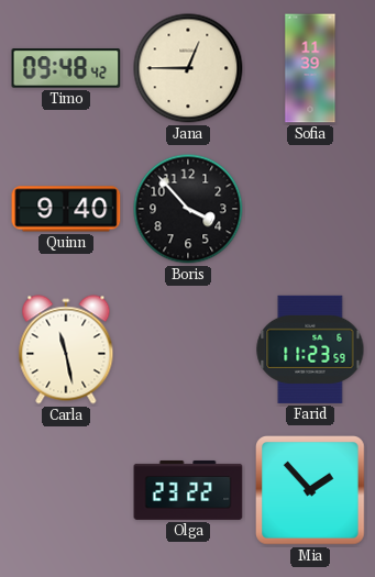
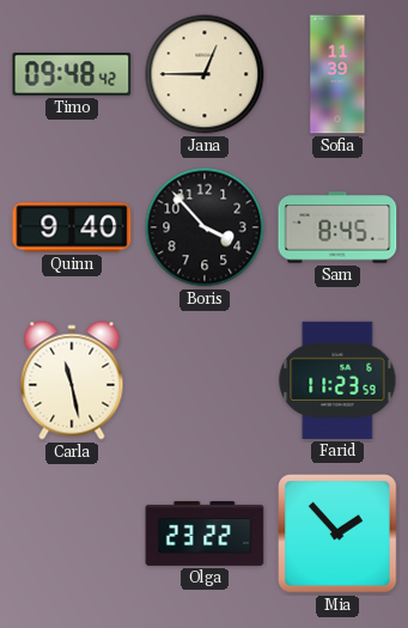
Sam: none -> 8:45 (337, 227)
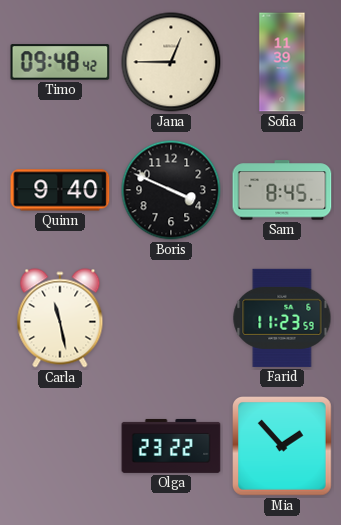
Boris: 3:53 -> 3:49 (171, 190)
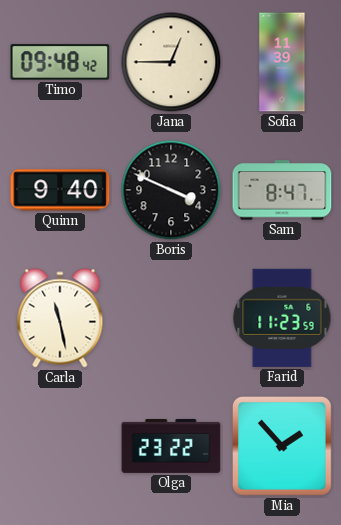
Sam: 8:45 -> 8:47 (282, 190)
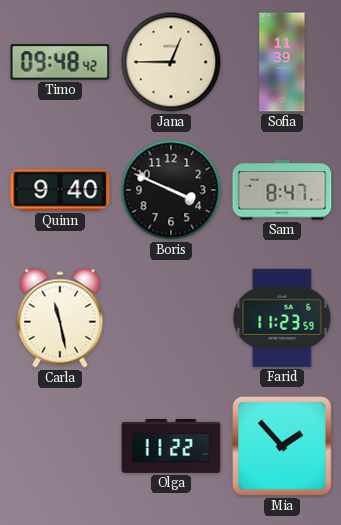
Olga: 23:22 -> 11:22 (171, 446)
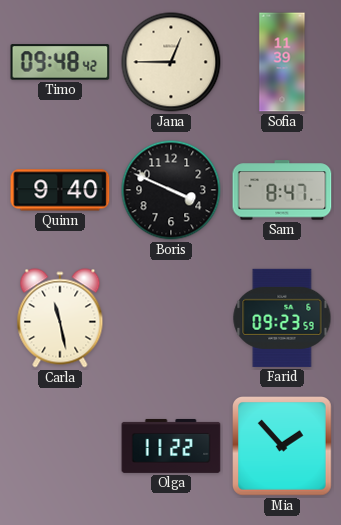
Farid: 11:23 -> 09:23 (282, 318)
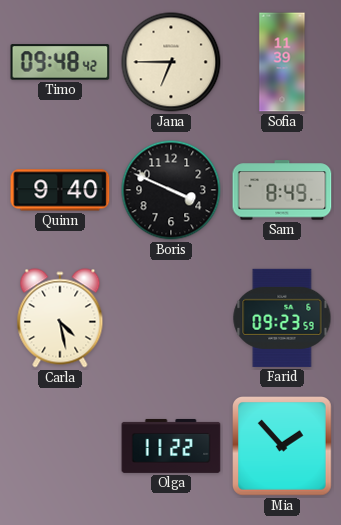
Jana: 12:45 -> 6:45 (171, 62)
Sam: 8:47 -> 8:49 (282, 190)
Carla: 11:28 -> 4:28 (60, 318)
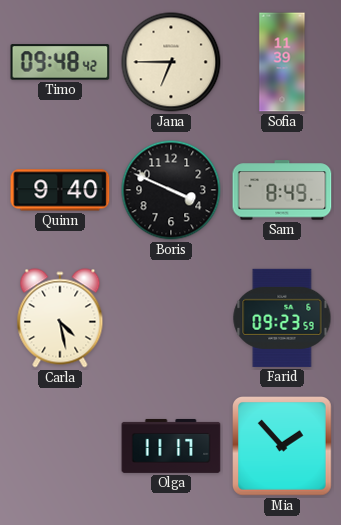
Olga: 11:22 -> 11:17 (171, 446)
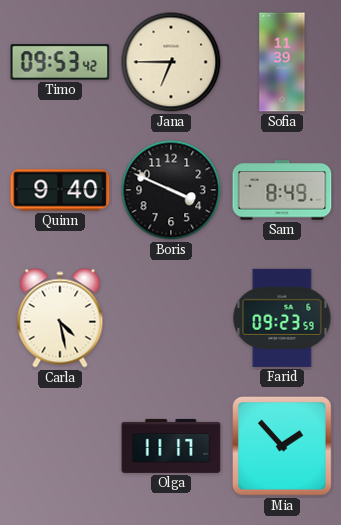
Timo: 09:48 -> 09:53 (60, 62)
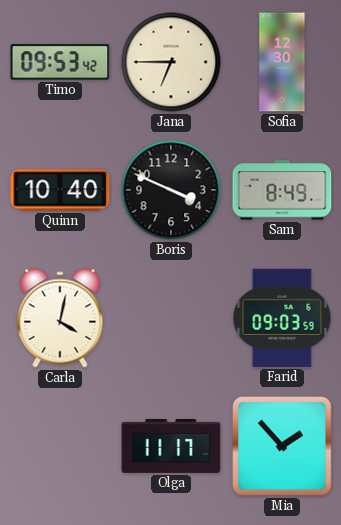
Sofia: 11:39 -> 12:30 (282, 62)
Quinn: 9:40 -> 10:40 (60, 190)
Carla: 4:28 -> 4:02 (60, 318)
Farid: 09:23 -> 09:03 (282, 318)
